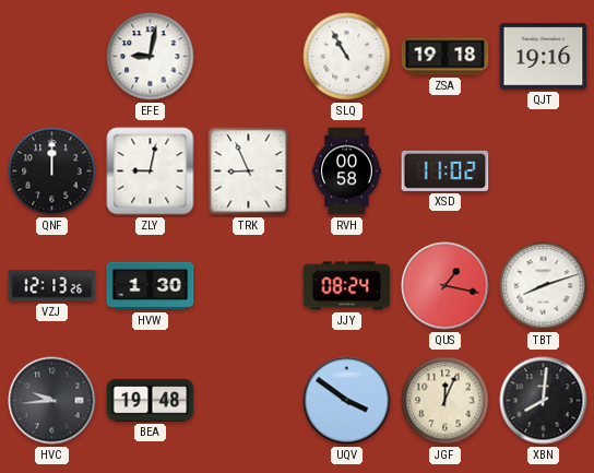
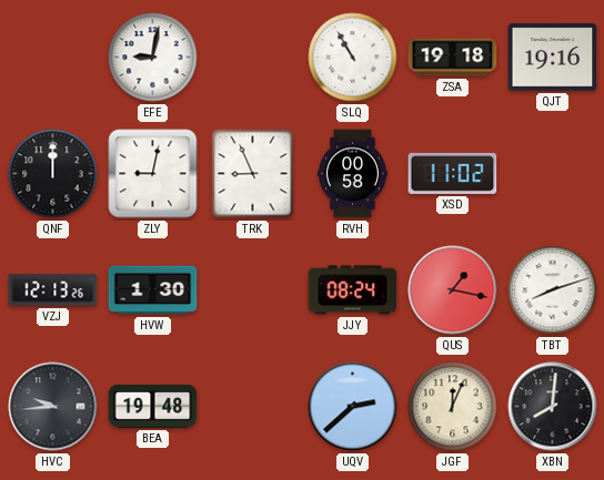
UQV: 3:51 -> 2:38 (353, 407)
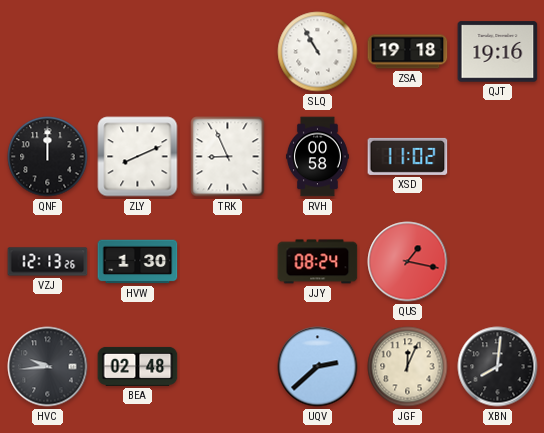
EFE: 9:02 -> none (153, 58)
ZLY: 9:02 -> 8:11 (138, 157)
TBT: 8:12 -> none (553, 290)
BEA: 19:48 -> 02:48 (138, 366)
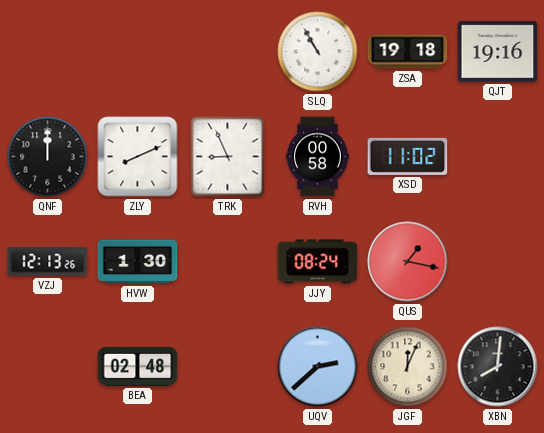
HVC: 9:44 -> none (48, 367)
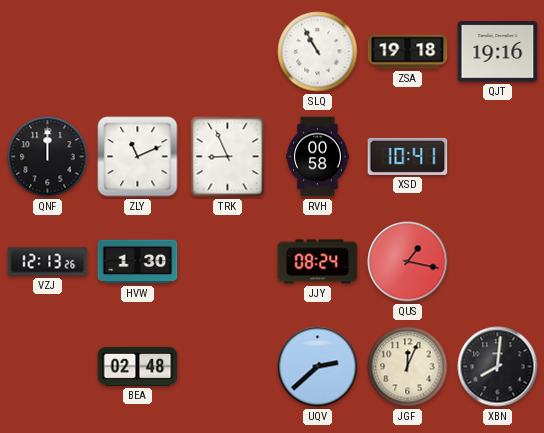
ZLY: 8:11 -> 11:11 (138, 157)
XSD: 11:02 -> 10:41 (408, 156)
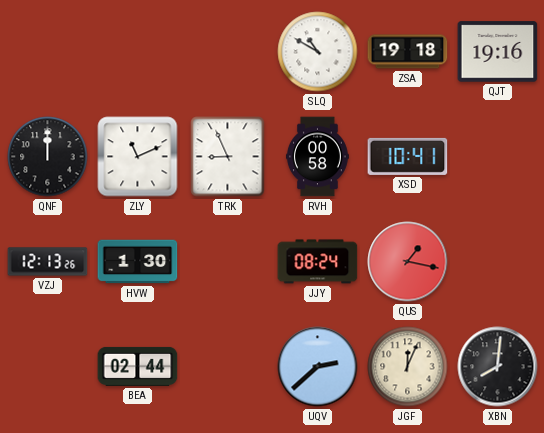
SLQ: 10:55 -> 10:50 (318, 52)
BEA: 02:48 -> 02:44 (138, 366)
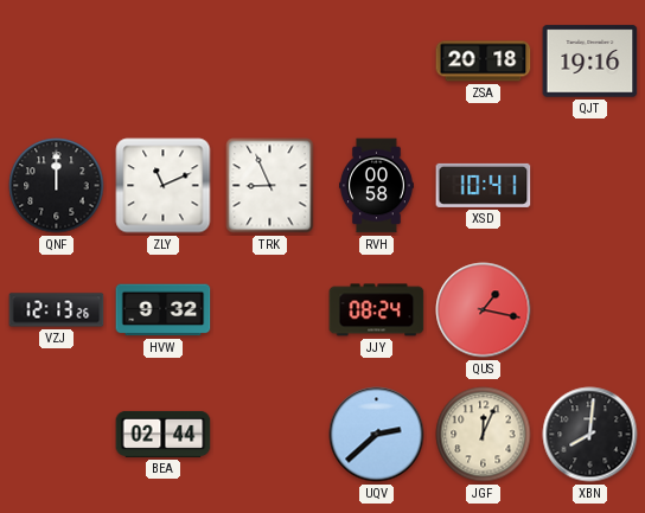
SLQ: 10:50 -> none (318, 52)
ZSA: 19:18 -> 20:18 (484, 62)
HVW: 1:30 -> 9:32 (164, 310)
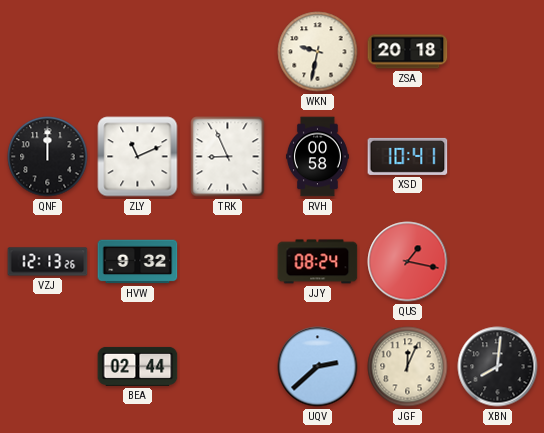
WKN: none -> 9:32 (318, 52)
QJT: 19:16 -> none (590, 62)
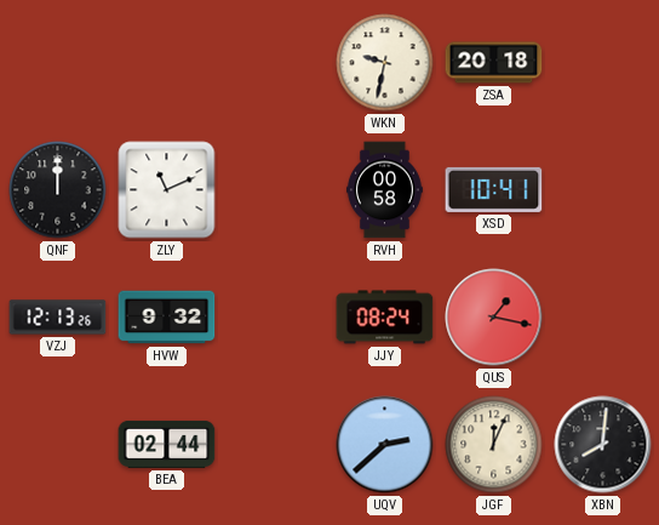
TRK: 8:56 -> none (228, 157)
